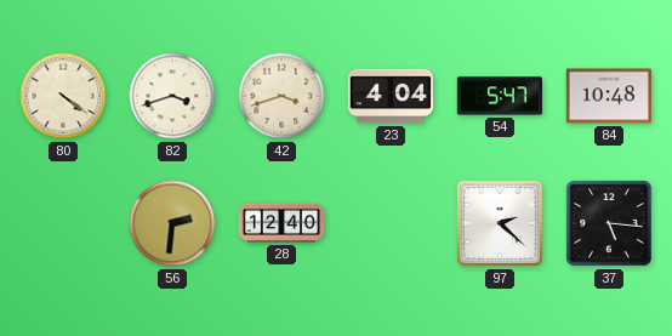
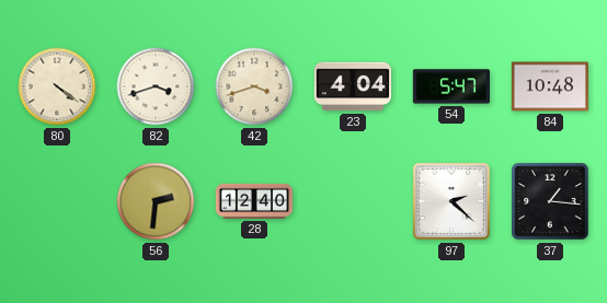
37: 5:16 -> 1:16 (550, 201)
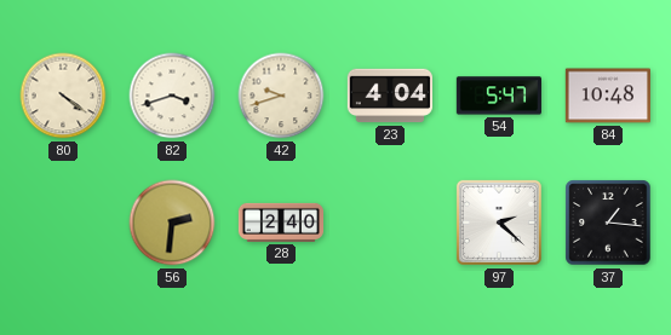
42: 3:42 -> 9:42 (281, 96)
28: 12:40 -> 2:40 (280, 223)
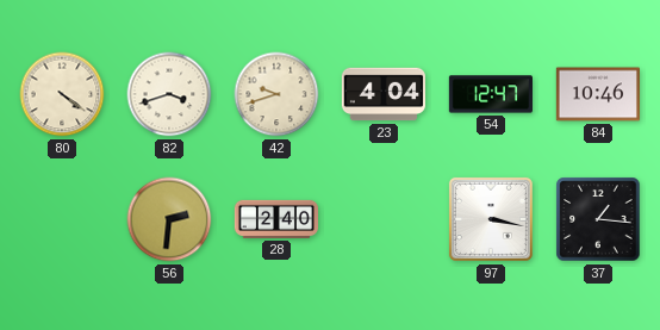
54: 5:47 -> 12:47 (490, 94)
84: 10:48 -> 10:46 (598, 94)
97: 2:22 -> 3:17 (491, 219)
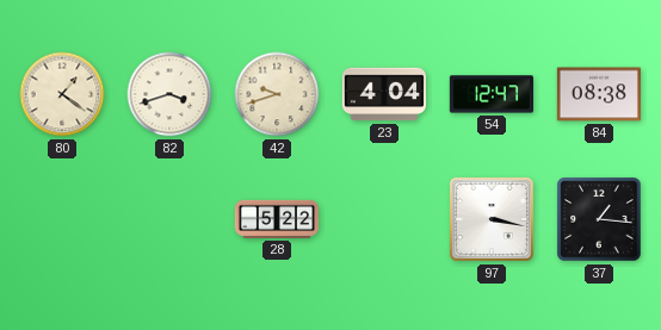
80: 4:21 -> 1:21 (62, 94)
84: 10:46 -> 08:38 (599, 94)
56: 2:31 -> none (169, 219)
28: 2:40 -> 5:22 (276, 219)
